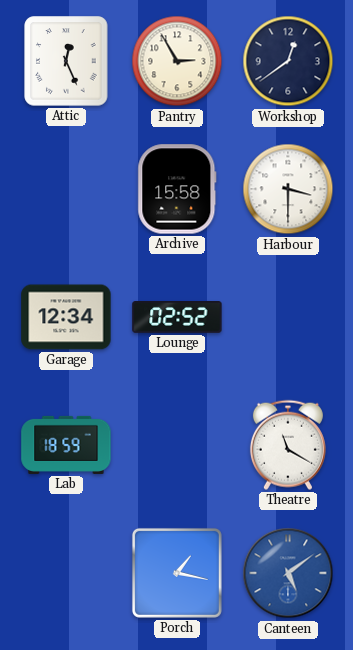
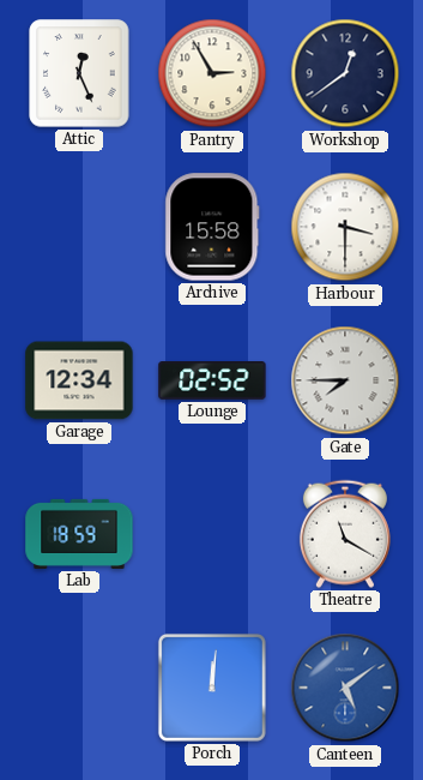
Gate: none -> 7:45 (345, 380)
Porch: 1:17 -> 12:01 (212, 688)
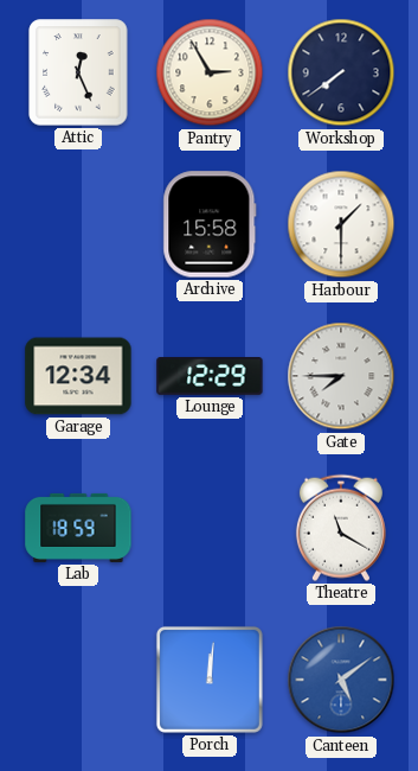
Workshop: 12:39 -> 7:39 (341, 72)
Harbour: 3:30 -> 1:30 (341, 224)
Lounge: 02:52 -> 12:29 (210, 377)
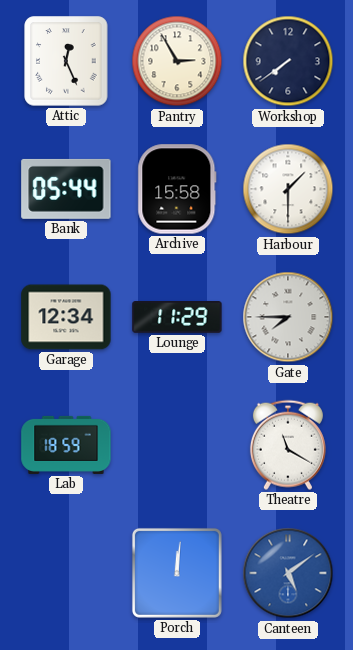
Bank: none -> 05:44 (66, 189)
Lounge: 12:29 -> 11:29 (177, 318)
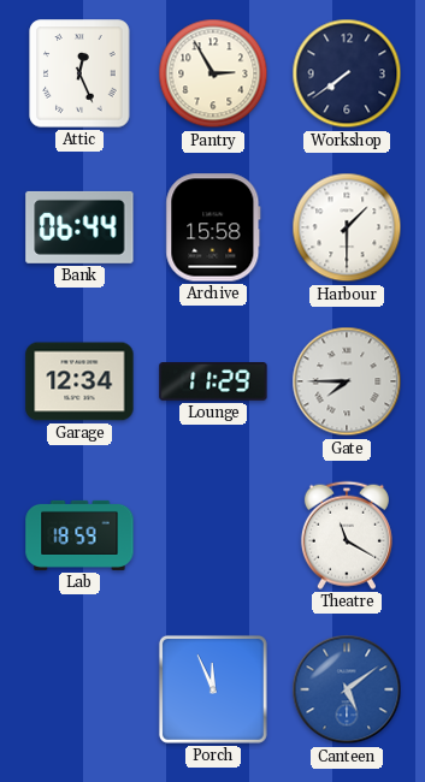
Bank: 05:44 -> 06:44 (79, 227)
Porch: 12:01 -> 11:56 (213, 689)
